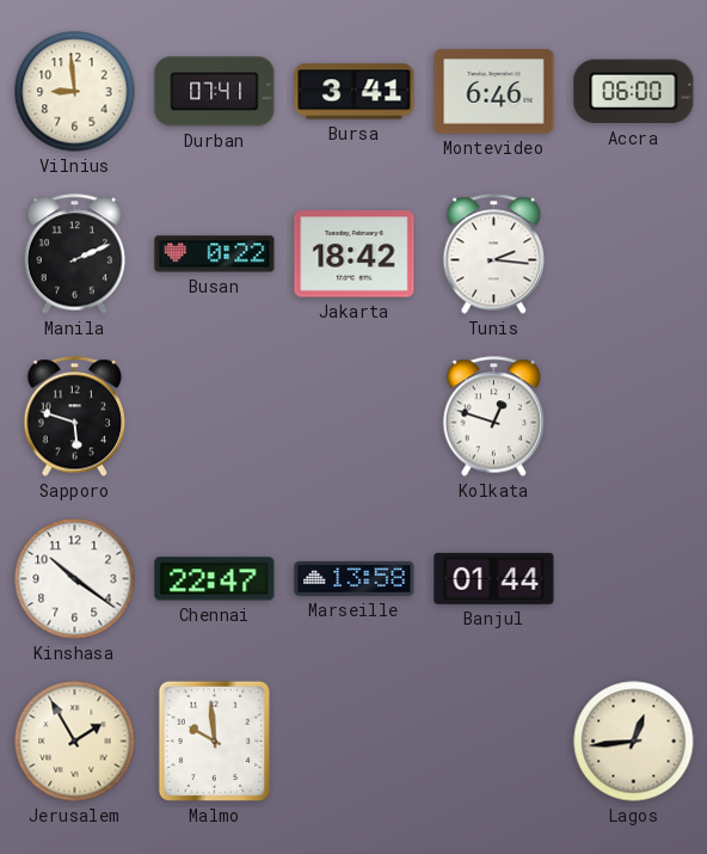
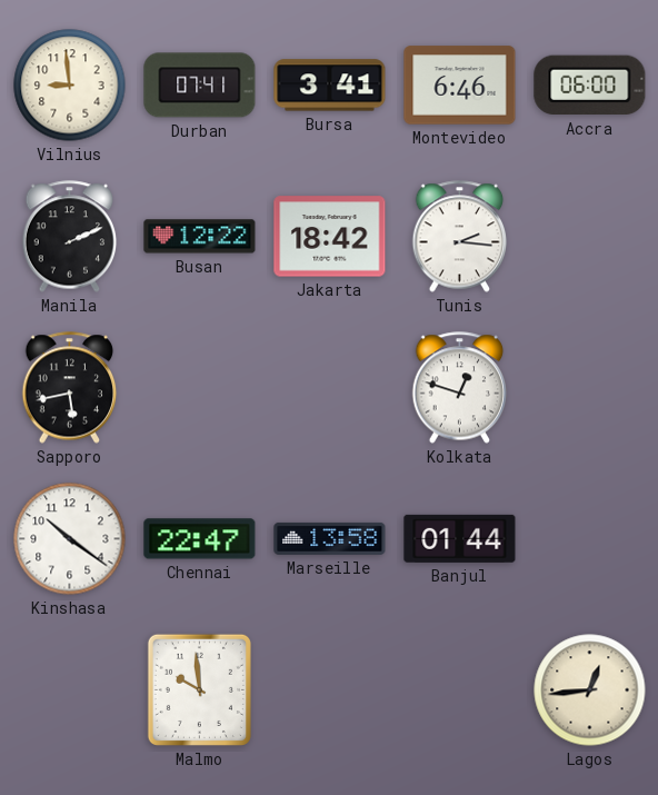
Busan: 0:22 -> 12:22 (200, 237)
Sapporo: 5:48 -> 5:43 (70, 388)
Jerusalem: 1:55 -> none (75, 742)
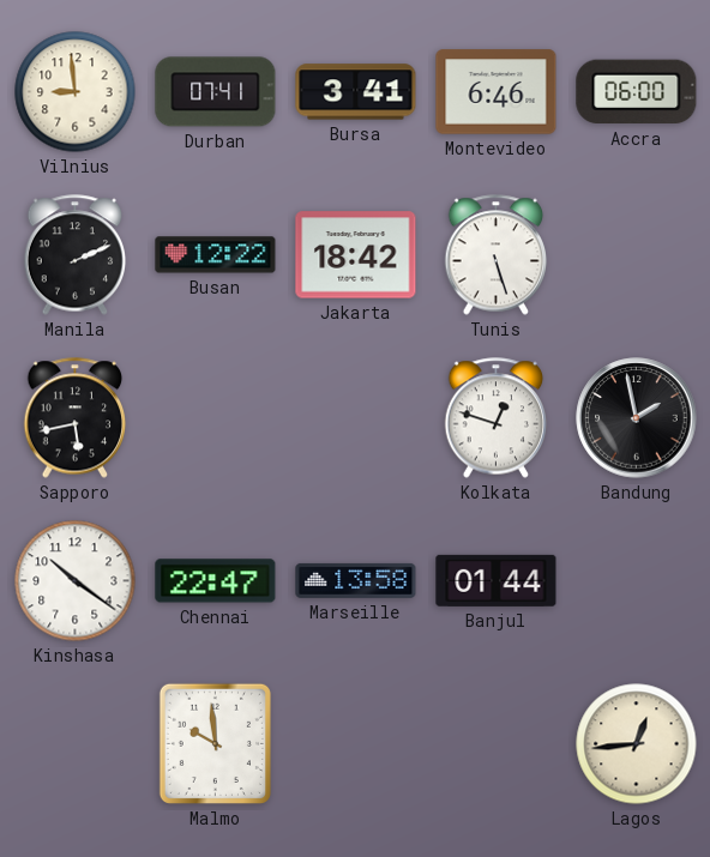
Tunis: 2:16 -> 5:27 (497, 255)
Bandung: none -> 1:58 (637, 418)
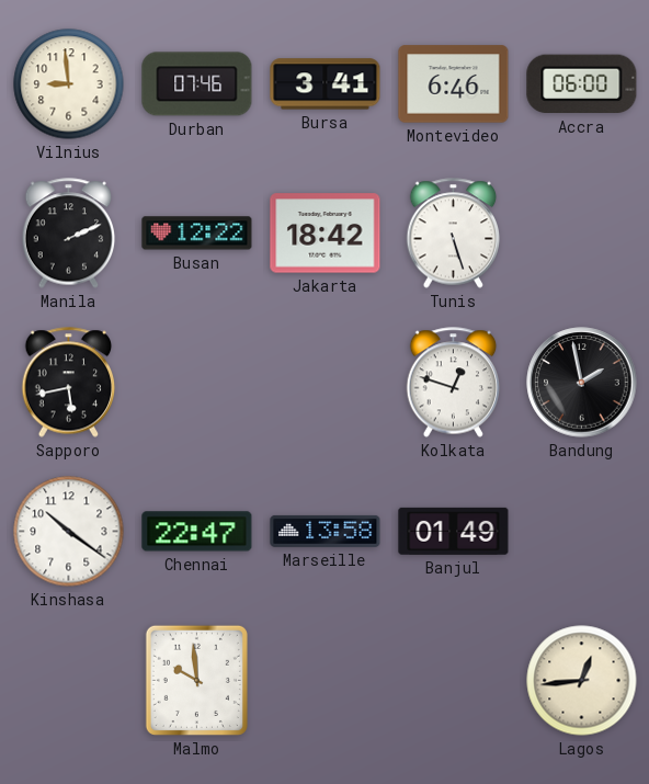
Durban: 07:41 -> 07:46 (197, 84)
Banjul: 01:44 -> 01:49 (454, 531)
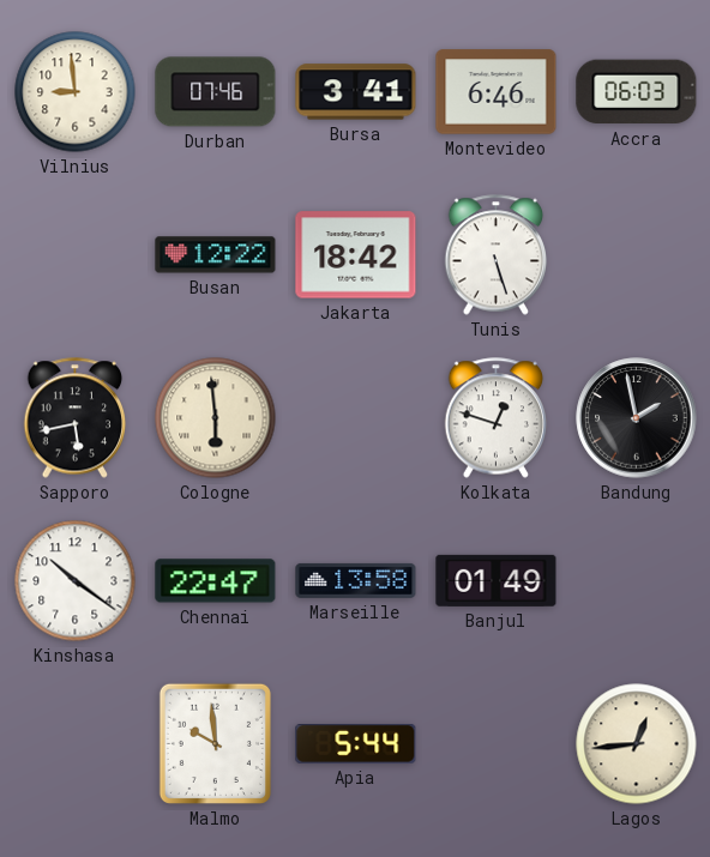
Accra: 06:00 -> 06:03 (637, 92)
Manila: 2:11 -> none (69, 234)
Cologne: none -> 5:59 (216, 418)
Apia: none -> 5:44 (356, 744)
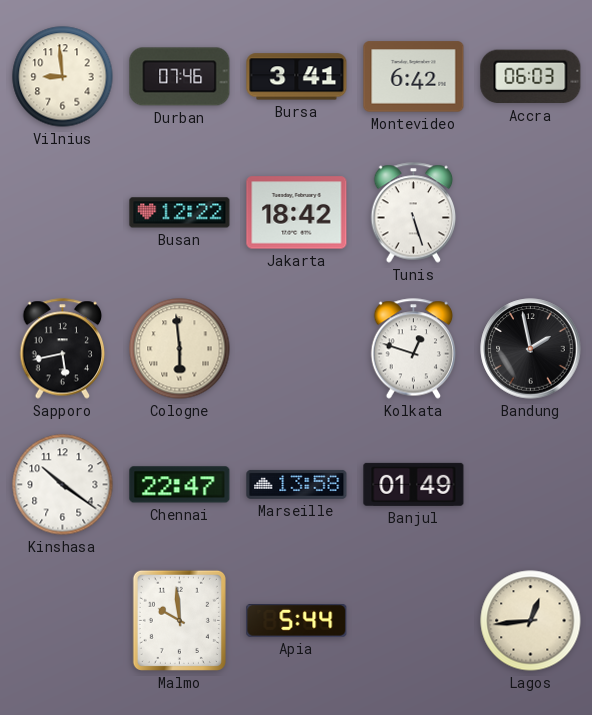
Montevideo: 6:46 -> 6:42 (414, 77)
